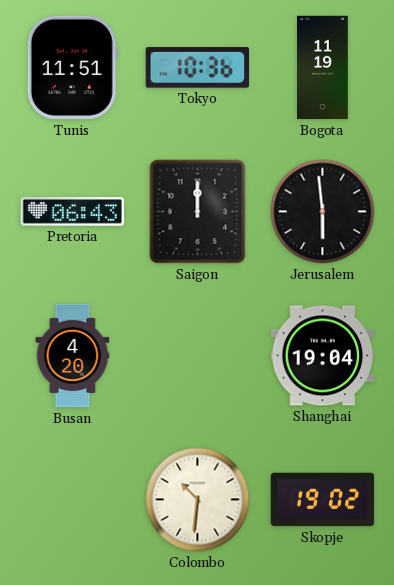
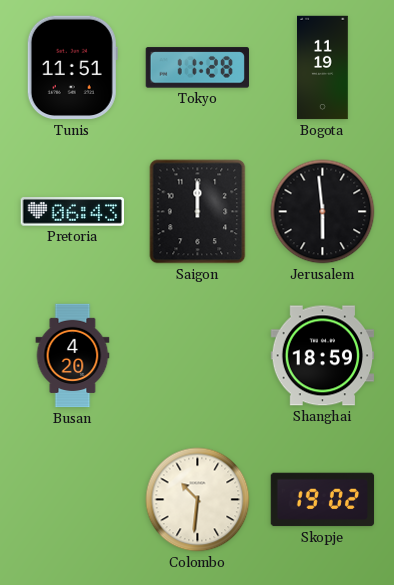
Tokyo: 10:36 -> 11:28 (197, 68)
Shanghai: 19:04 -> 18:59 (323, 356)
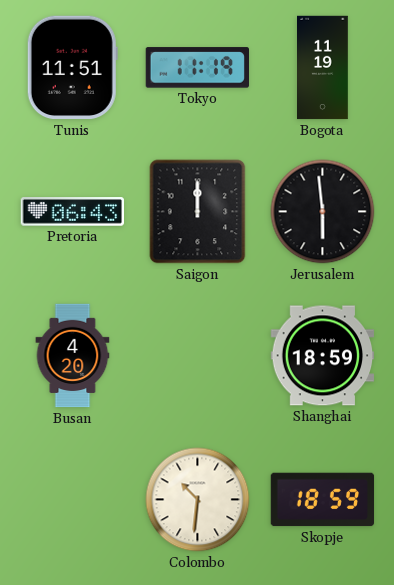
Tokyo: 11:28 -> 11:19 (197, 68)
Skopje: 19:02 -> 18:59 (323, 500)
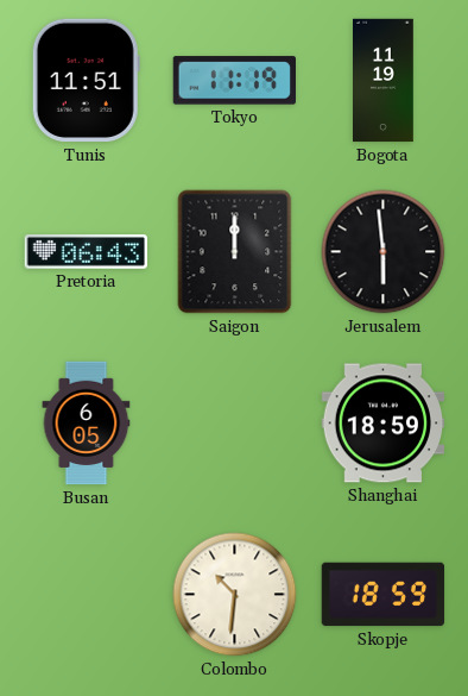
Busan: 4:20 -> 6:05 (87, 424)
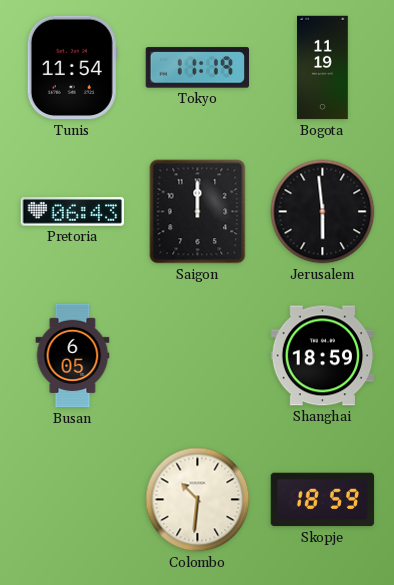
Tunis: 11:51 -> 11:54 (72, 68)
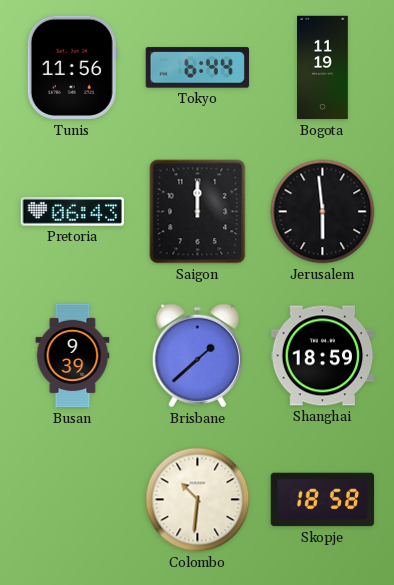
Tunis: 11:54 -> 11:56 (72, 68)
Tokyo: 11:19 -> 6:44 (197, 68)
Busan: 6:05 -> 9:39 (73, 356)
Brisbane: none -> 1:38 (197, 356)
Skopje: 18:59 -> 18:58 (323, 500)
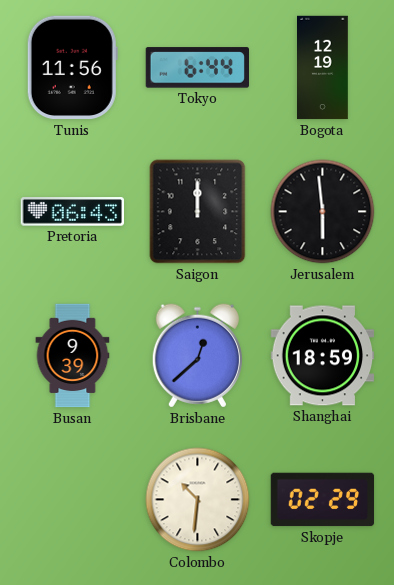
Bogota: 11:19 -> 12:19 (323, 68)
Brisbane: 1:38 -> 12:38 (197, 356)
Skopje: 18:58 -> 02:29 (323, 500)
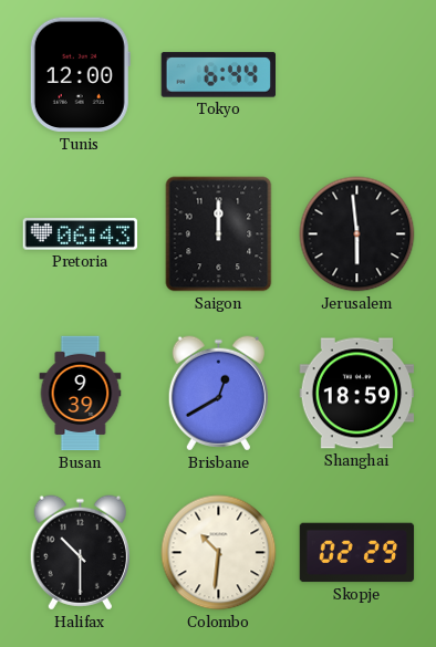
Tunis: 11:56 -> 12:00 (80, 75)
Bogota: 12:19 -> none (323, 68)
Brisbane: 12:38 -> 12:40 (218, 394)
Halifax: none -> 10:30 (80, 553)
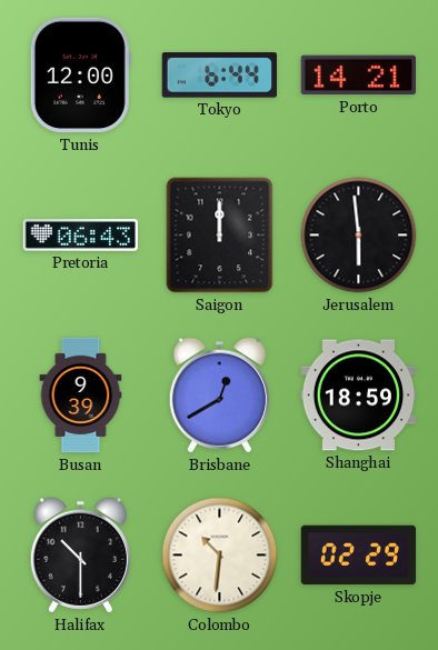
Porto: none -> 14:21 (358, 76)
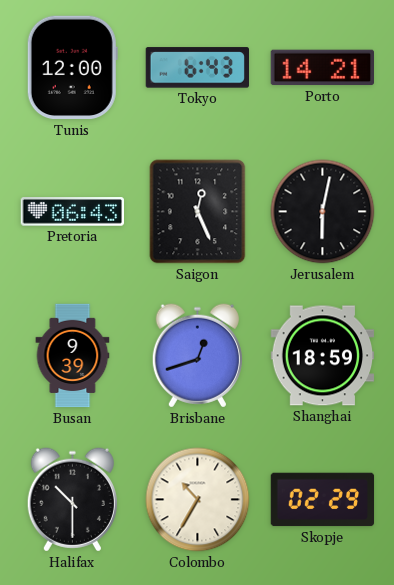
Tokyo: 6:44 -> 6:43 (197, 68)
Saigon: 12:00 -> 12:26 (198, 212)
Jerusalem: 5:59 -> 6:02 (323, 212)
Brisbane: 12:40 -> 12:42 (197, 356)
Colombo: 10:31 -> 10:35 (198, 500)
